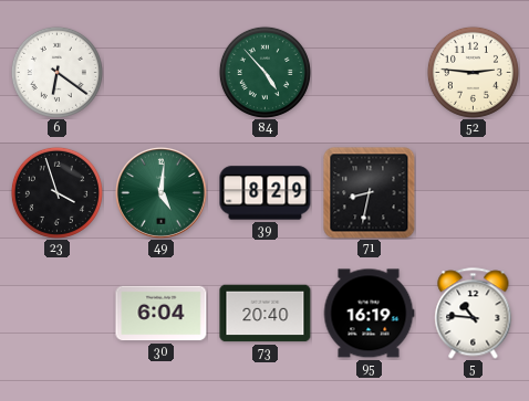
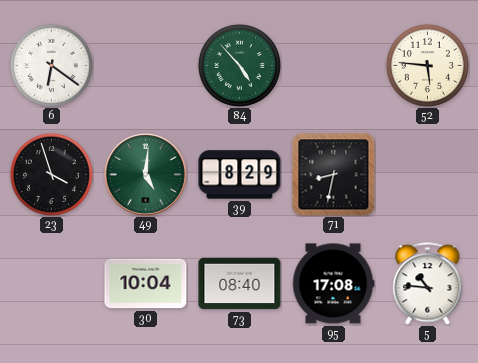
52: 2:46 -> 5:46 (427, 65)
30: 6:04 -> 10:04 (146, 284)
73: 20:40 -> 08:40 (240, 284)
95: 16:19 -> 17:08 (333, 284)
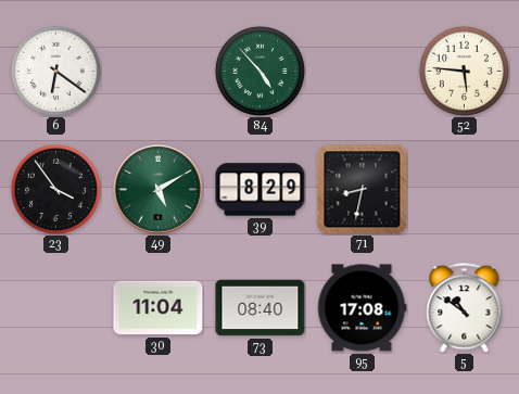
23: 3:57 -> 3:54 (55, 189)
49: 5:01 -> 5:10 (157, 189)
30: 10:04 -> 11:04 (159, 308)
5: 10:46 -> 10:51 (465, 308)
